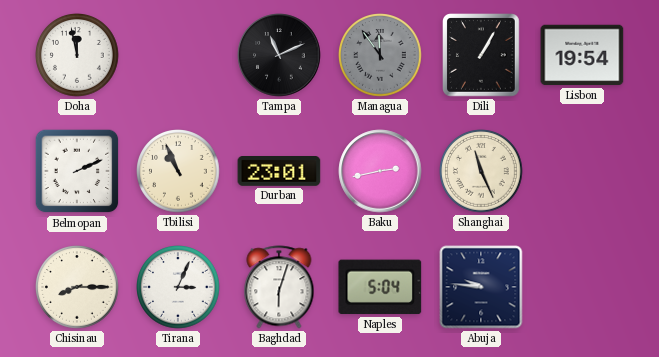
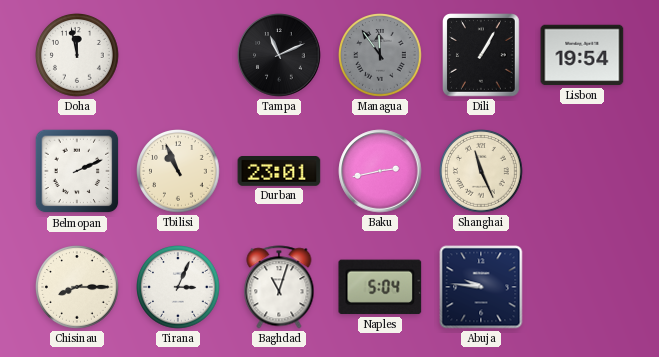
Baghdad: 6:03 -> 11:03 (279, 287)
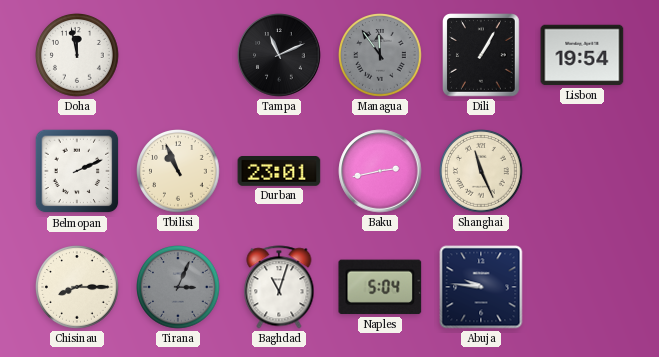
Tirana dial: white -> grey (178, 287)
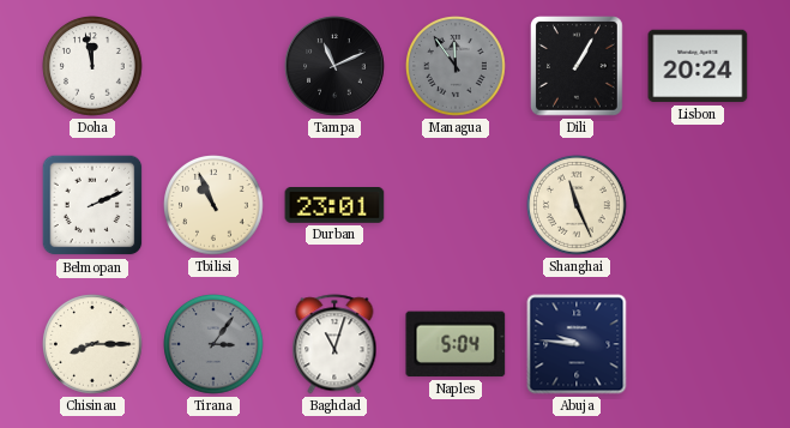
Lisbon: 19:54 -> 20:24 (698, 66)
Baku: 2:43 -> none (380, 171)
Tirana: 3:04 -> 3:06 (213, 344)
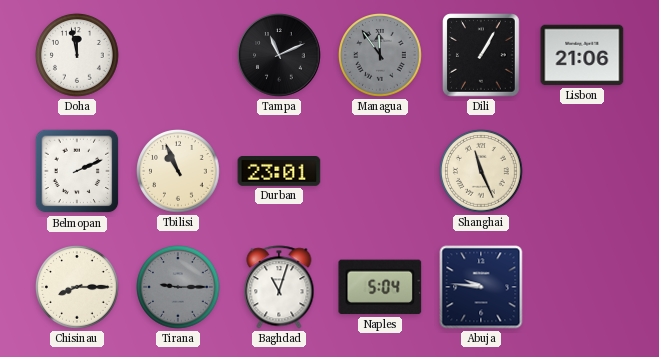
Lisbon: 20:24 -> 21:06 (582, 55)
Tirana: 3:06 -> 9:15 (178, 287)
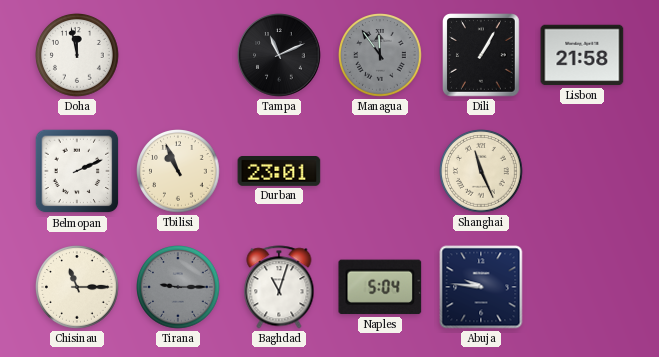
Lisbon: 21:06 -> 21:58 (582, 55)
Chisinau: 8:15 -> 11:15 (77, 287)
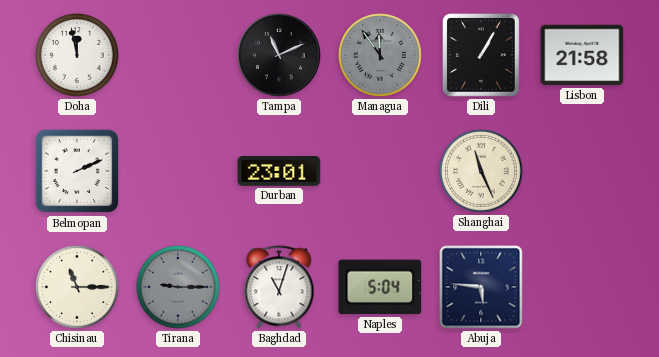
Tbilisi: 10:56 -> none (178, 171)
Abuja: 9:46 -> 5:46 (481, 287)
